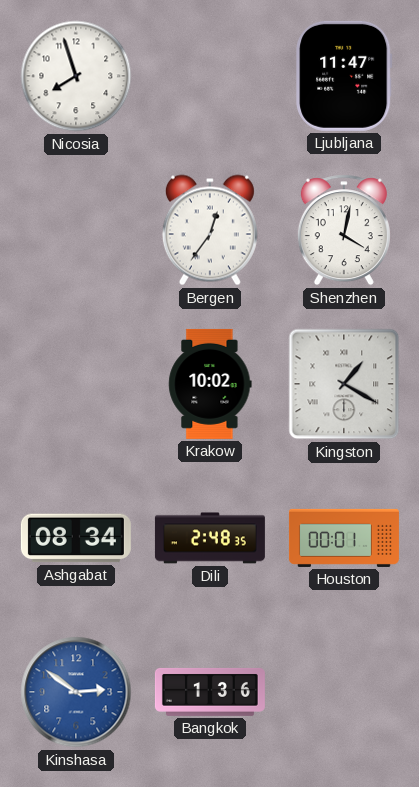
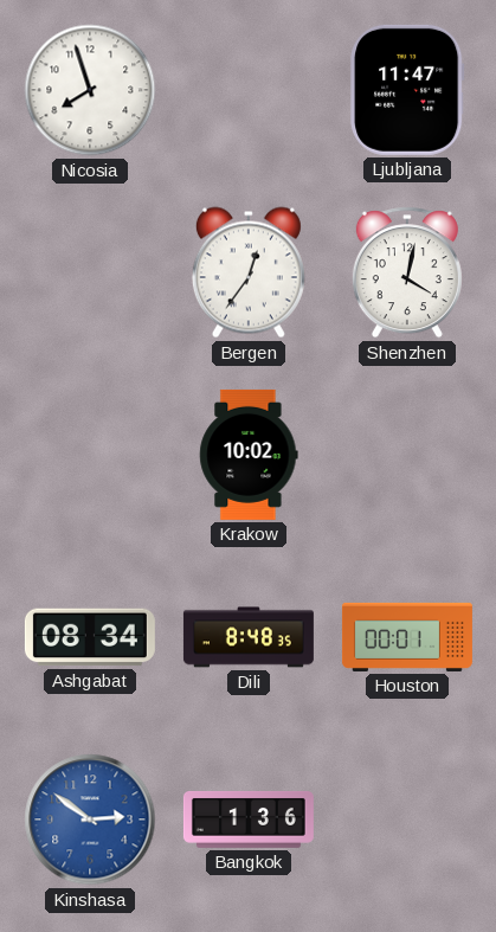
Kingston: 1:20 -> none (344, 384)
Dili: 2:48 -> 8:48 (249, 637)
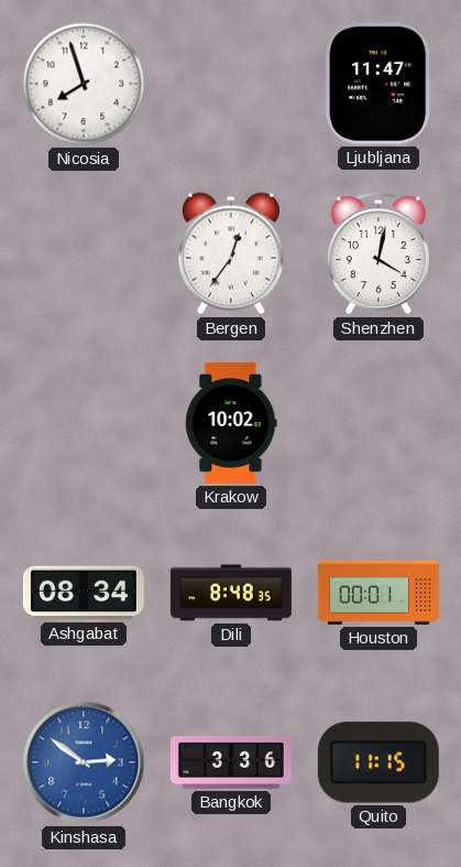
Bangkok: 1:36 -> 3:36 (231, 762)
Quito: none -> 11:15 (378, 762)
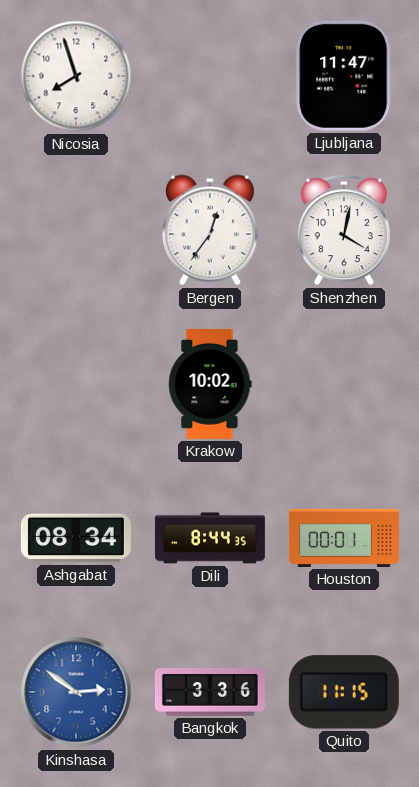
Dili: 8:48 -> 8:44 (210, 538)
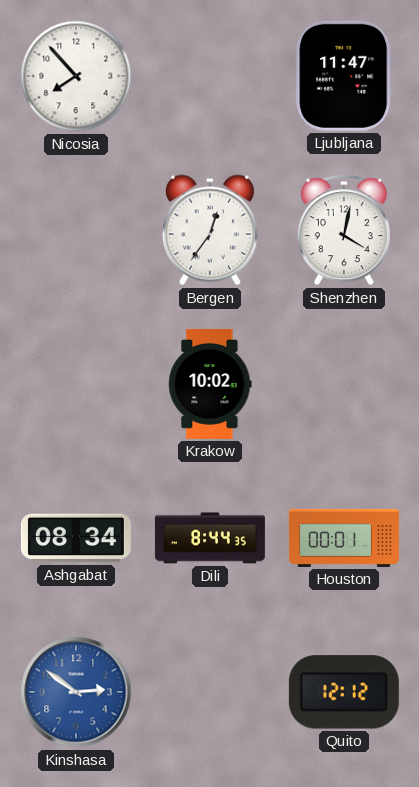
Nicosia: 7:57 -> 7:53 (76, 76)
Bangkok: 3:36 -> none (210, 692)
Quito: 11:15 -> 12:12 (344, 692)
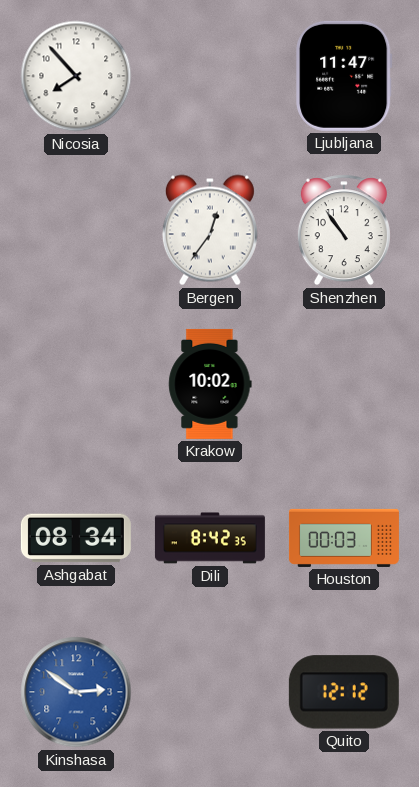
Shenzhen: 4:02 -> 10:54 (344, 230)
Dili: 8:44 -> 8:42 (210, 538)
Houston: 00:01 -> 00:03 (344, 538)
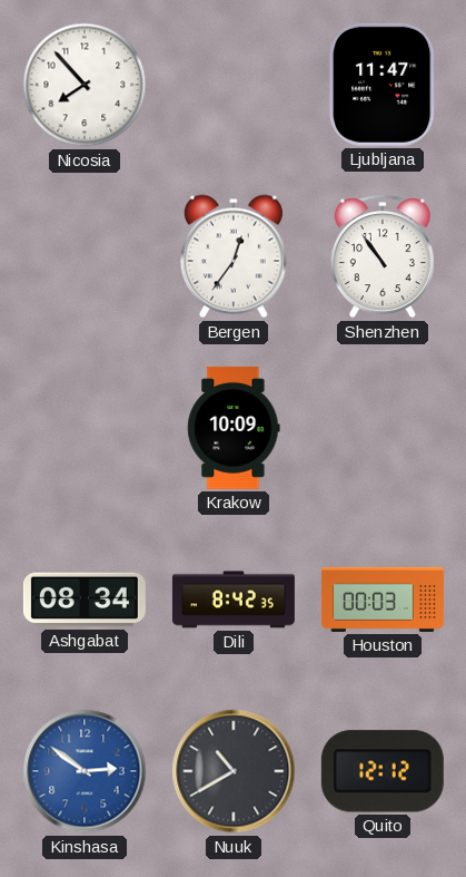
Krakow: 10:02 -> 10:09 (234, 428)
Nuuk: none -> 10:40 (234, 771)
